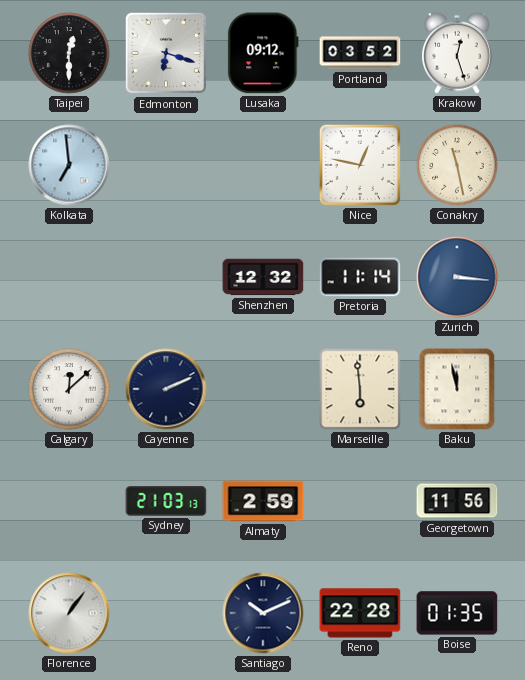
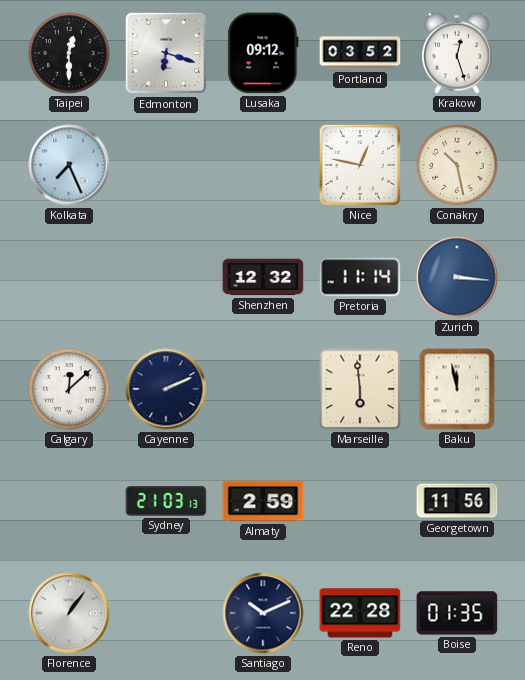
Kolkata: 6:59 -> 7:26 (69, 165)
Conakry: 11:28 -> 10:28 (457, 165)
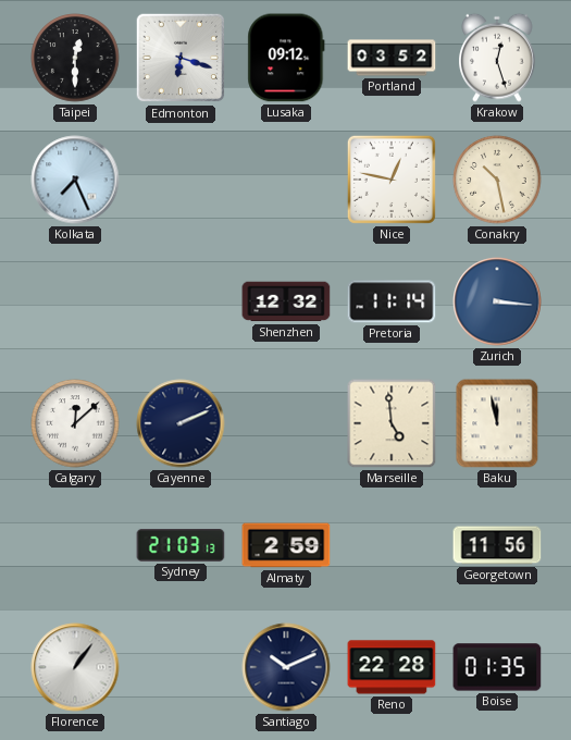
Marseille: 5:59 -> 4:59 (392, 423)
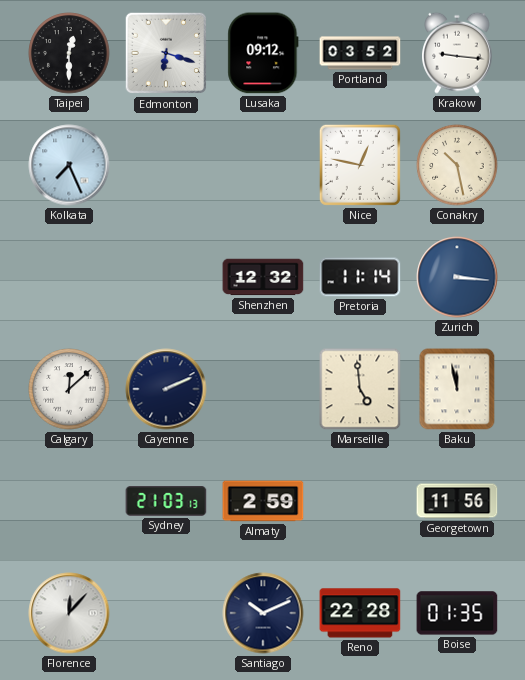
Krakow: 12:27 -> 9:16 (457, 53)
Florence: 1:06 -> 12:07 (69, 613)
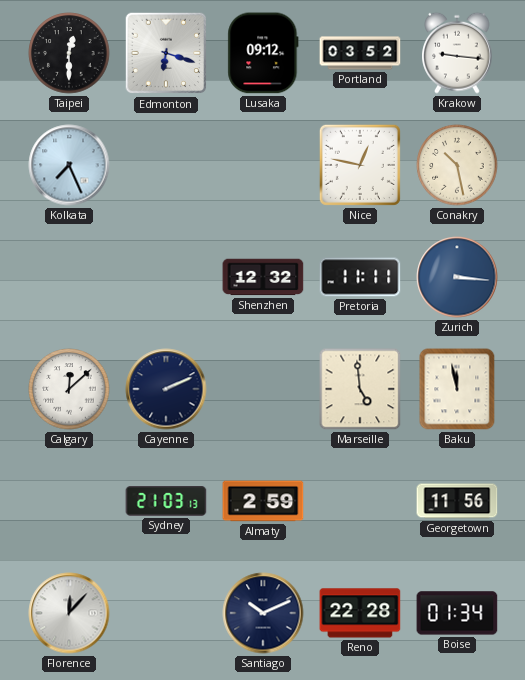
Pretoria: 11:14 -> 11:11 (360, 277)
Boise: 01:35 -> 01:34 (457, 613)
